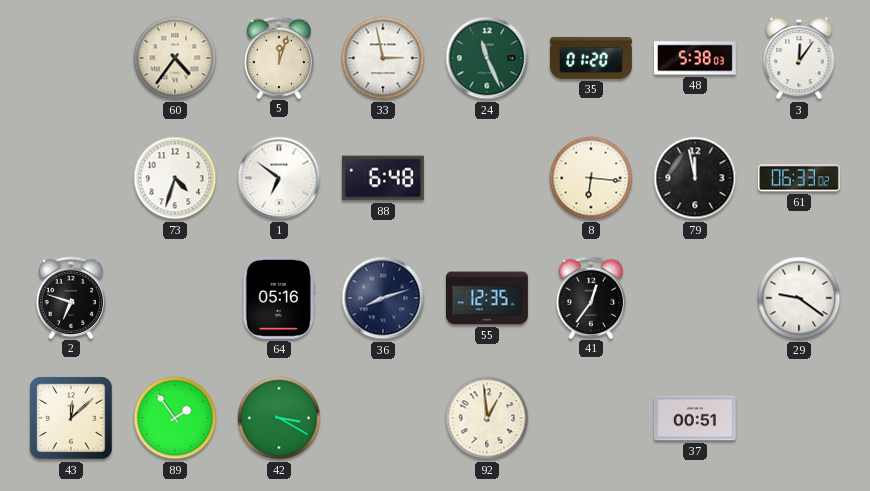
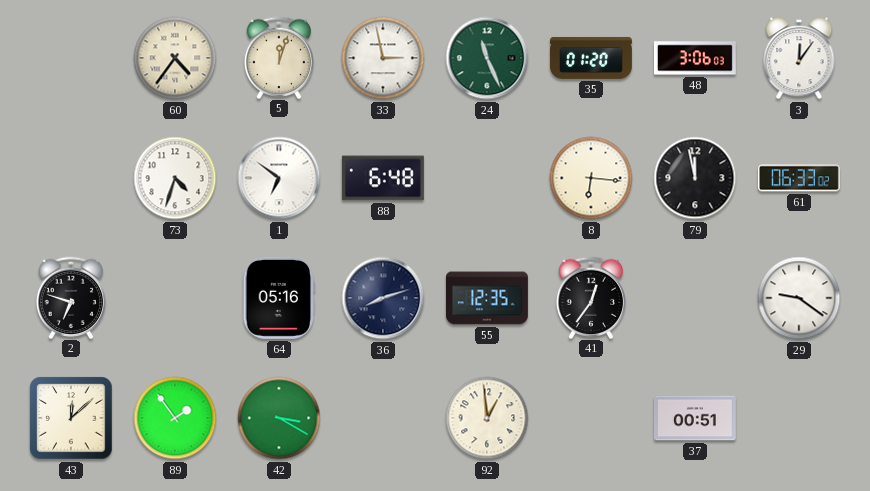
48: 5:38 -> 3:06 (695, 58)
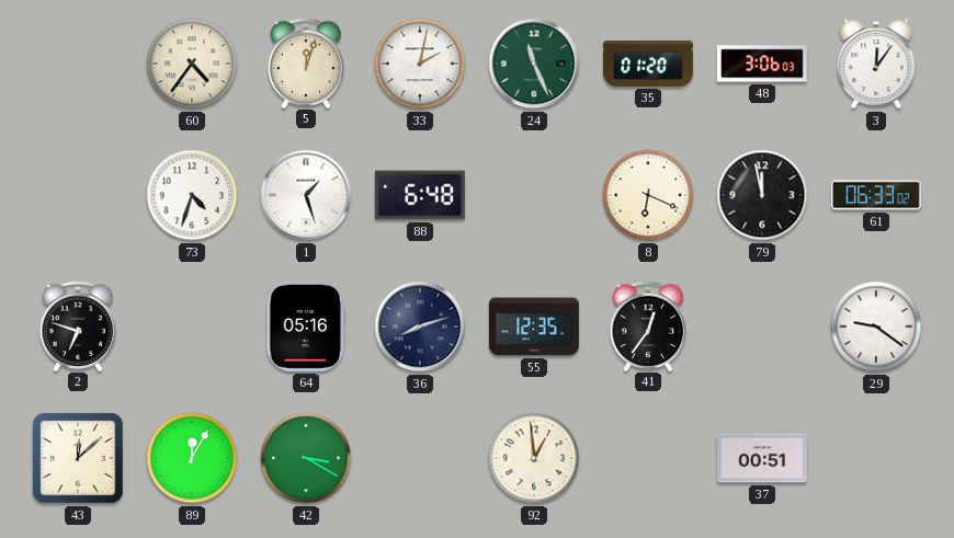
33: 2:58 -> 2:02 (420, 64)
1: 6:51 -> 1:27 (306, 195)
8: 6:16 -> 6:19 (648, 195)
89: 1:54 -> 12:05 (192, 458)
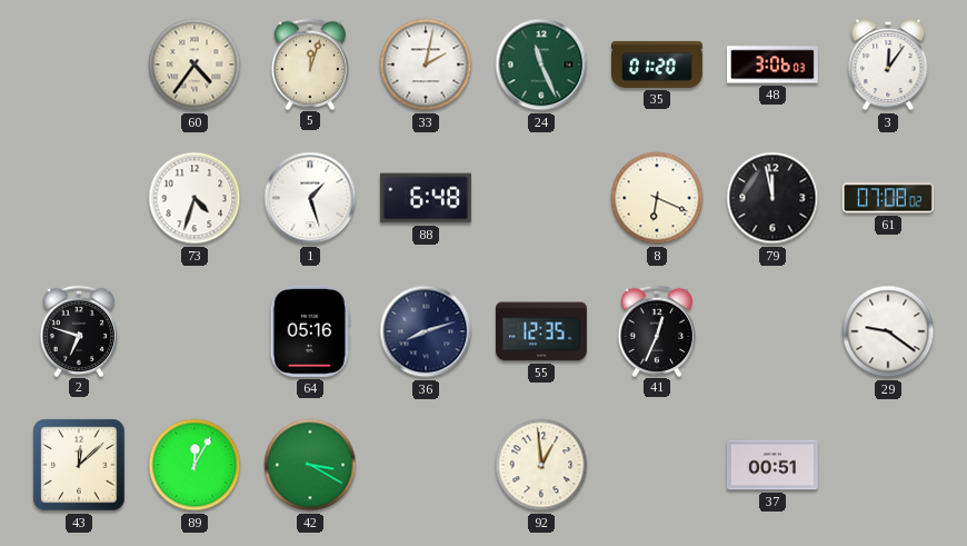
61: 06:33 -> 07:08 (888, 198)
41: 12:36 -> 12:34 (656, 330)
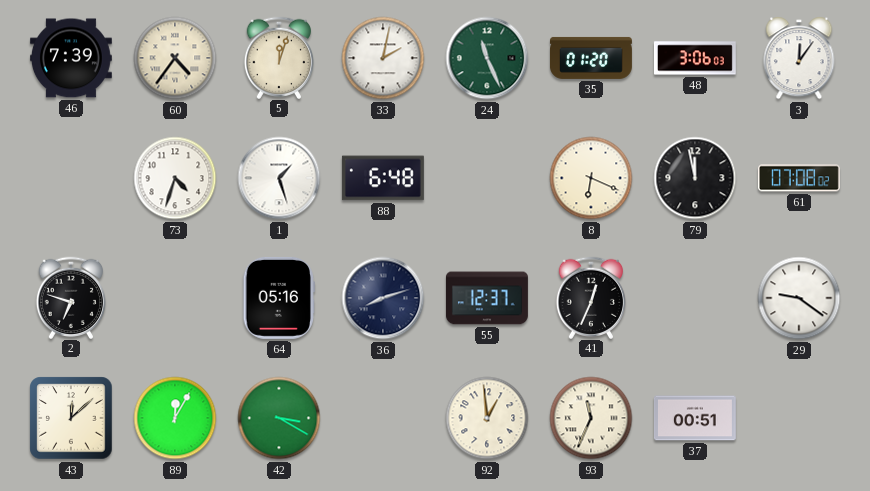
46: none -> 7:39 (71, 58)
55: 12:35 -> 12:37 (487, 298)
93: none -> 11:34 (591, 418)
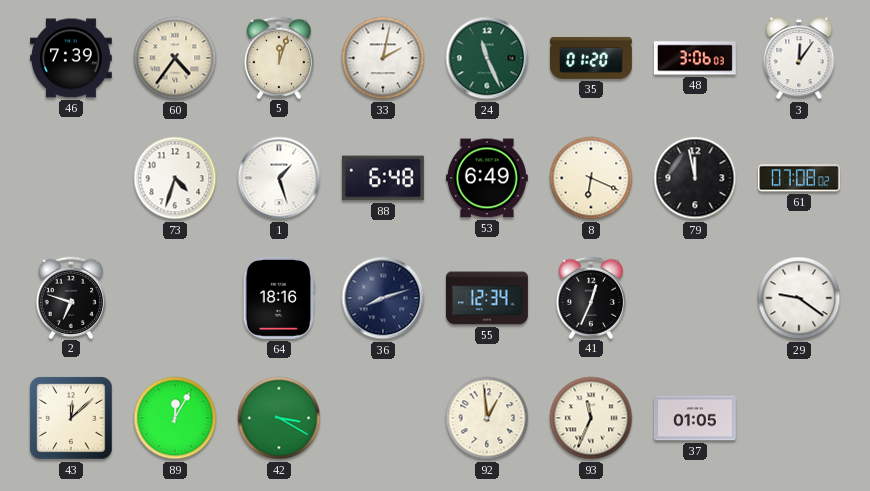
53: none -> 6:49 (487, 178)
64: 05:16 -> 18:16 (278, 298)
55: 12:37 -> 12:34 (487, 298)
37: 00:51 -> 01:05 (695, 418)
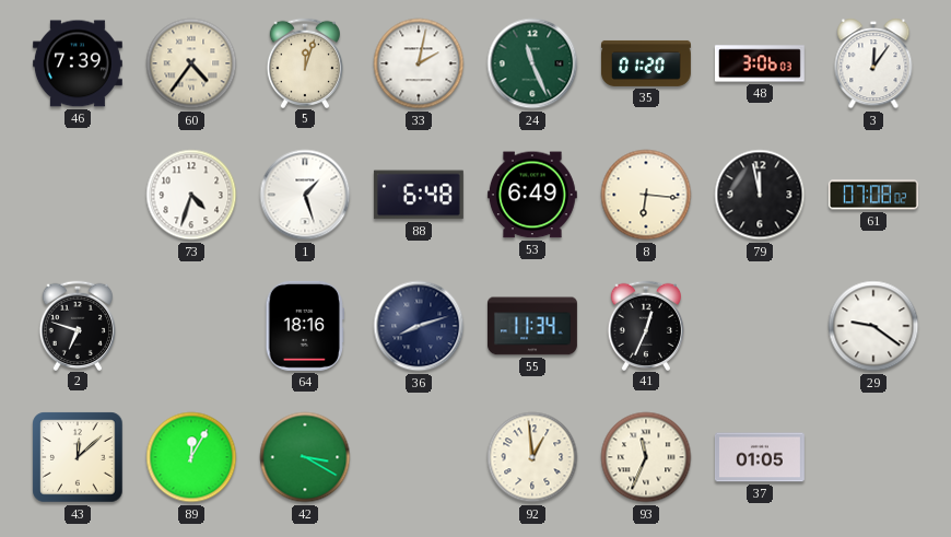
8: 6:19 -> 6:16 (646, 195)
55: 12:34 -> 11:34 (532, 326)
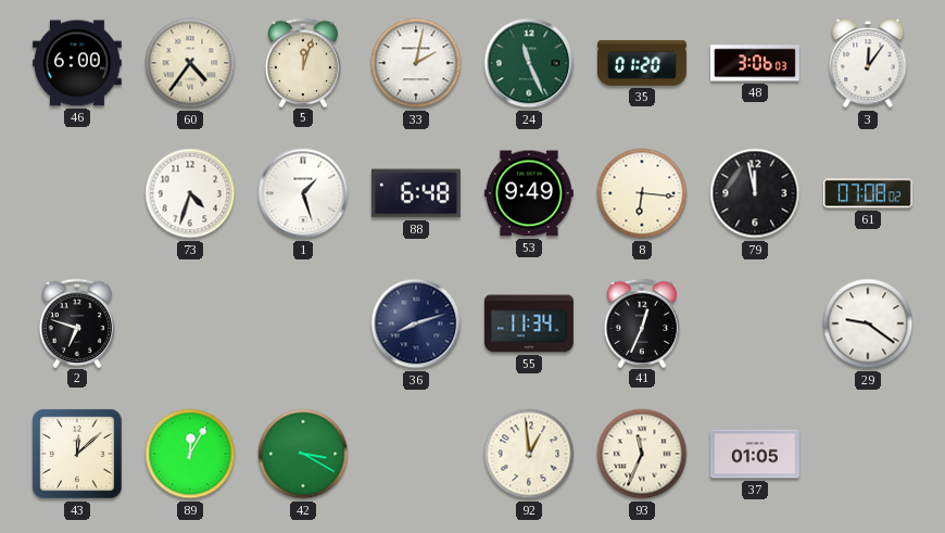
46: 7:39 -> 6:00 (77, 63)
53: 6:49 -> 9:49 (529, 193)
64: 18:16 -> none (304, 326)
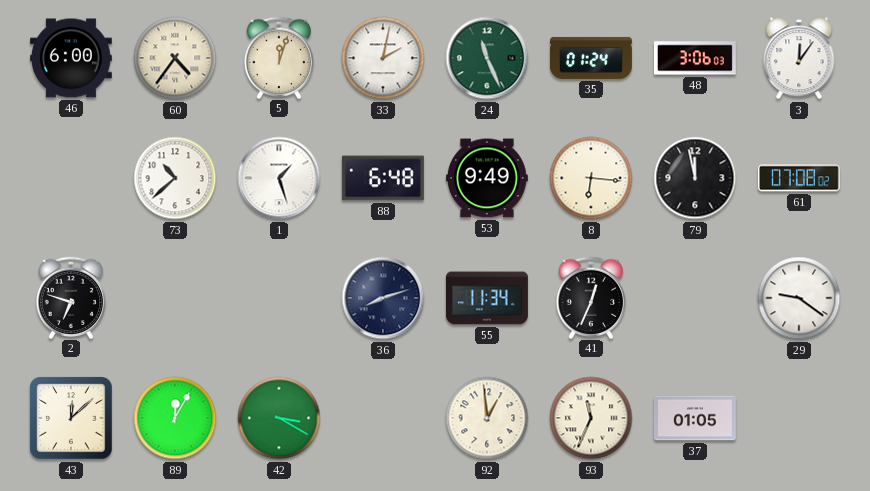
35: 01:20 -> 01:24 (591, 58)
73: 4:33 -> 10:38 (175, 178)
